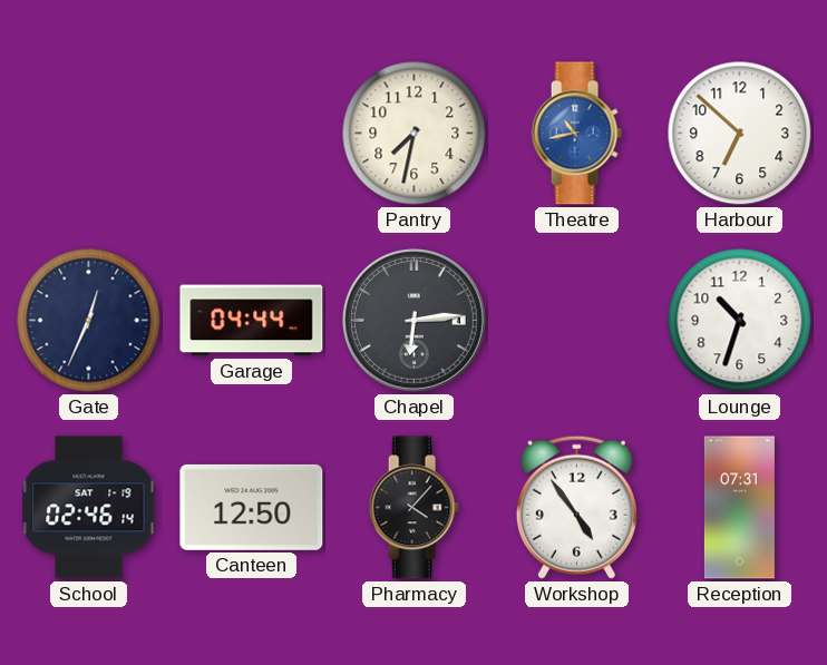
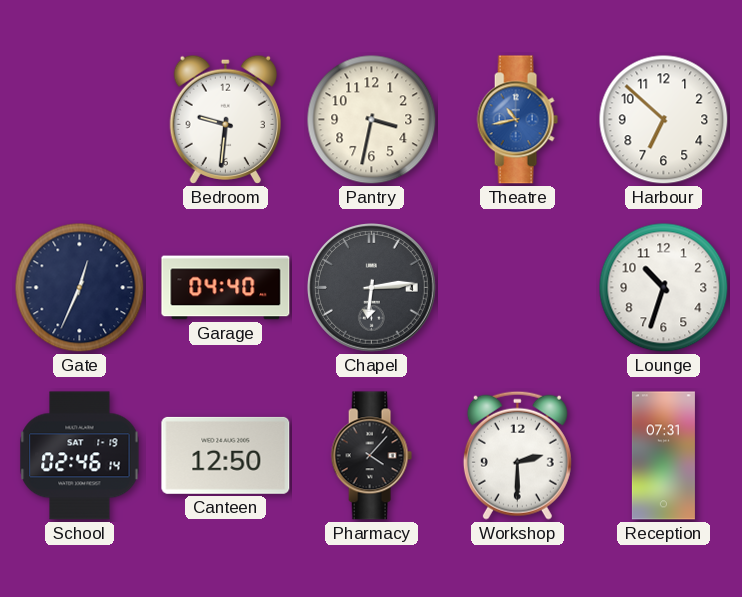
Bedroom: none -> 9:31 (225, 119)
Pantry: 7:32 -> 3:32 (372, 120)
Garage: 04:44 -> 04:40 (226, 288)
Workshop: 4:54 -> 2:30 (517, 455)
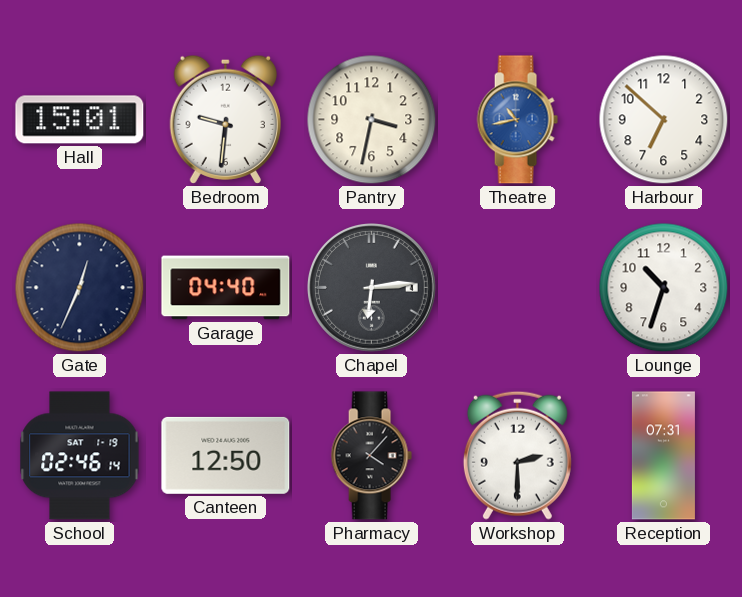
Hall: none -> 15:01 (80, 120)
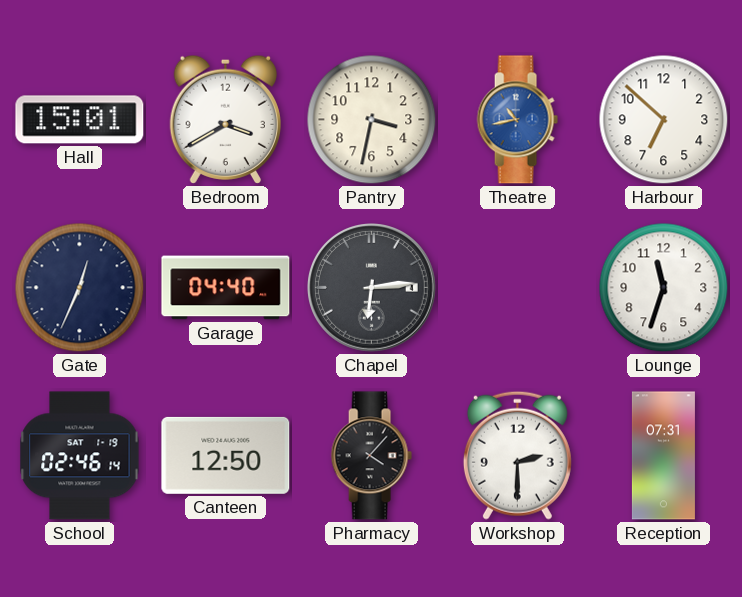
Bedroom: 9:31 -> 3:40 (225, 119)
Lounge: 10:33 -> 11:33 (664, 288)
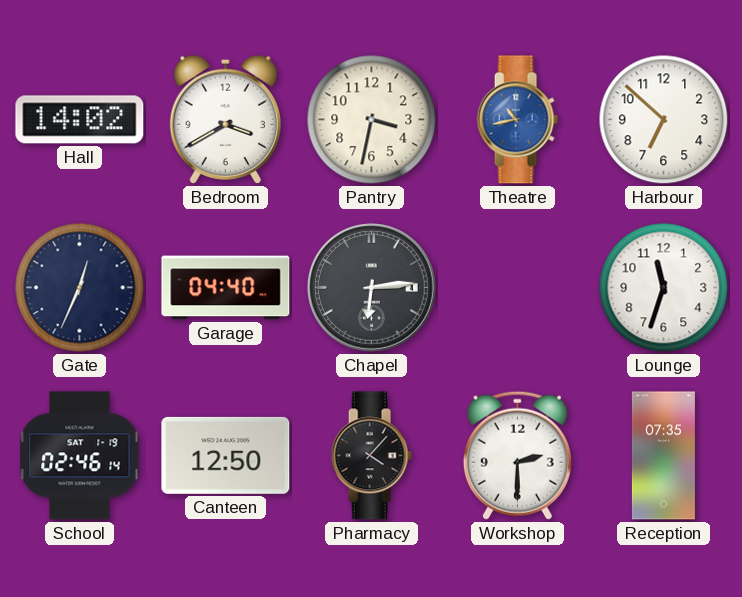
Hall: 15:01 -> 14:02 (80, 120)
Reception: 07:31 -> 07:35 (663, 456)
